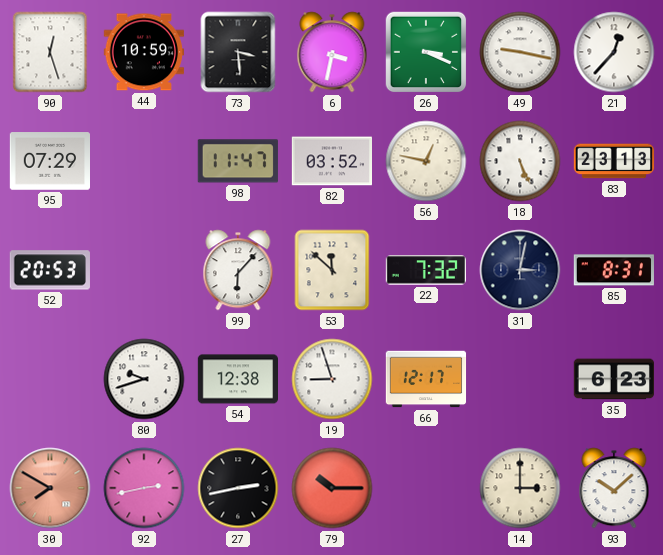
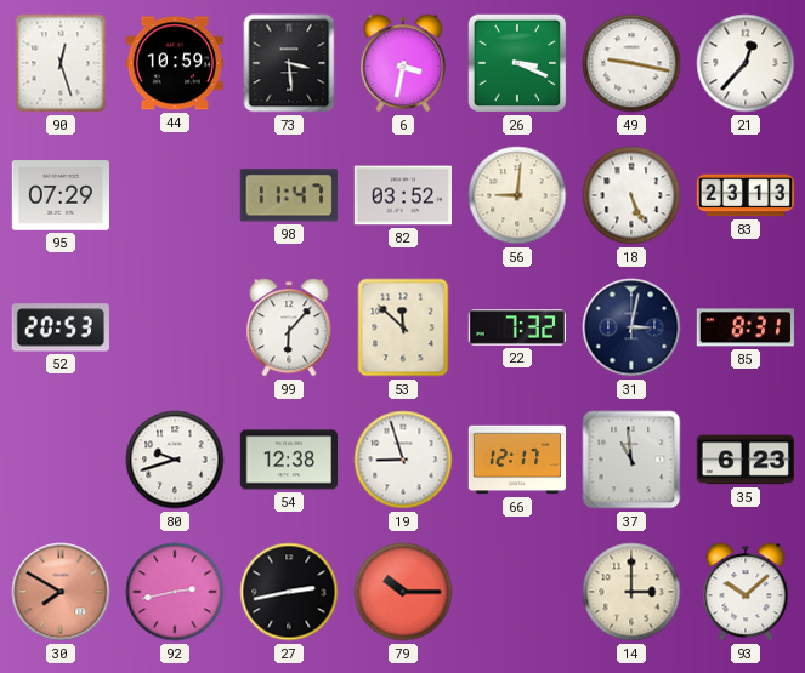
56: 12:47 -> 9:01 (517, 195)
37: none -> 10:59 (631, 460)
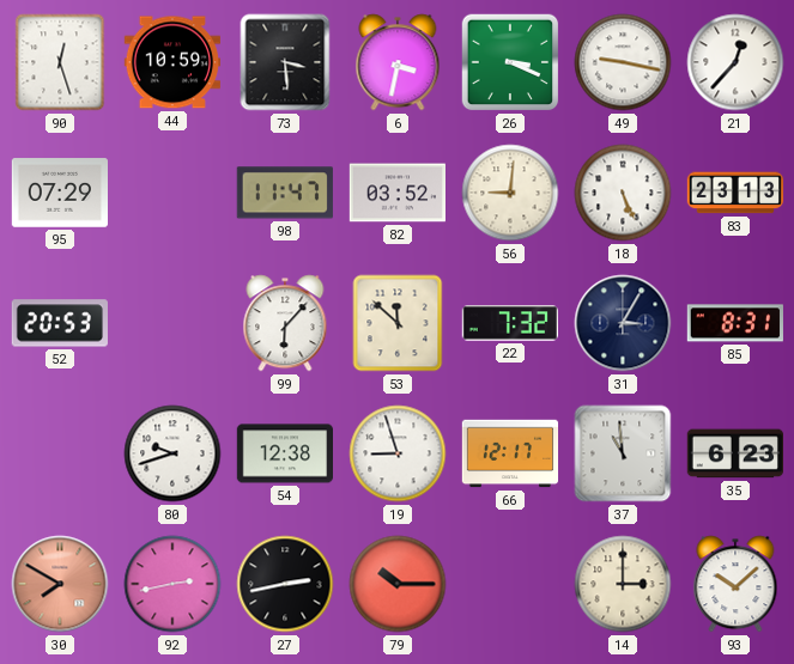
31: 3:02 -> 3:05 (623, 323)
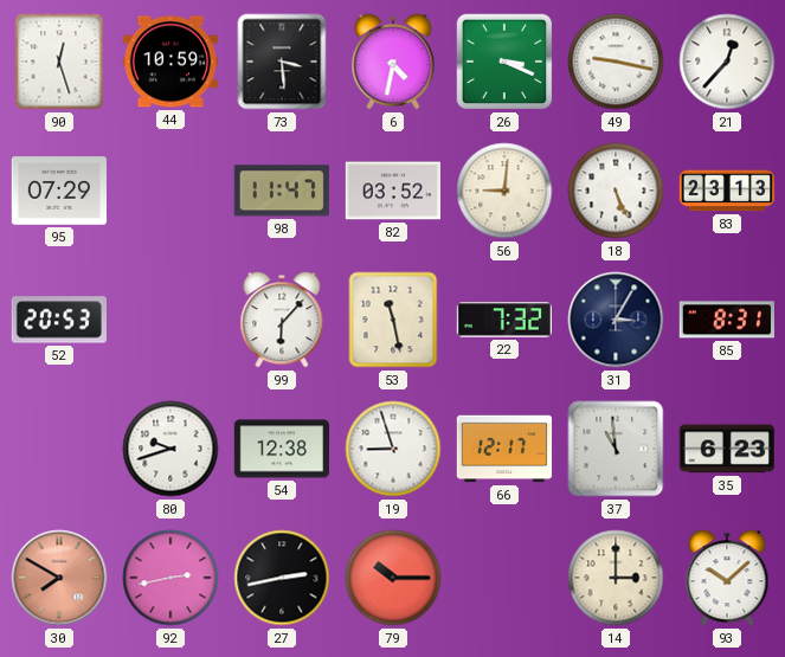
6: 3:32 -> 4:32 (393, 62)
53: 11:52 -> 11:28 (393, 320)
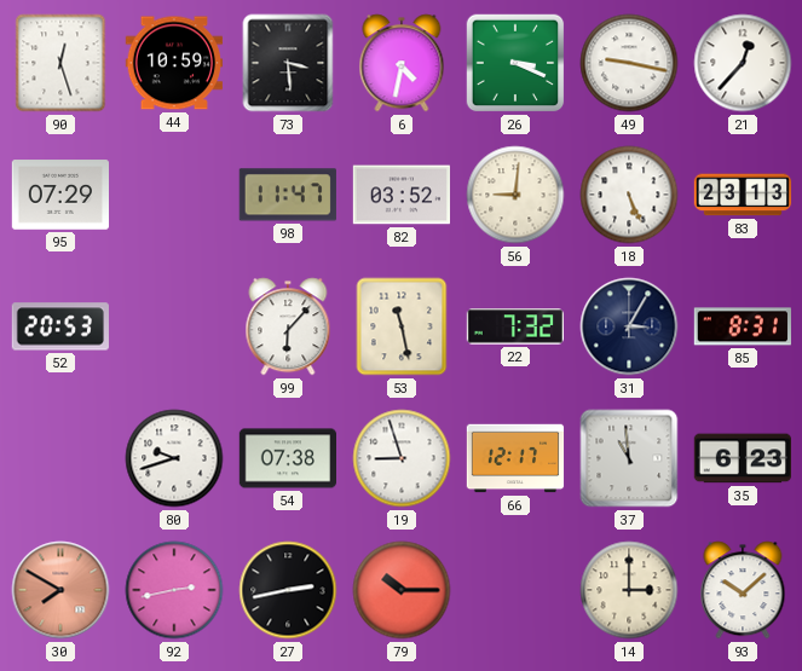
54: 12:38 -> 07:38 (288, 458)
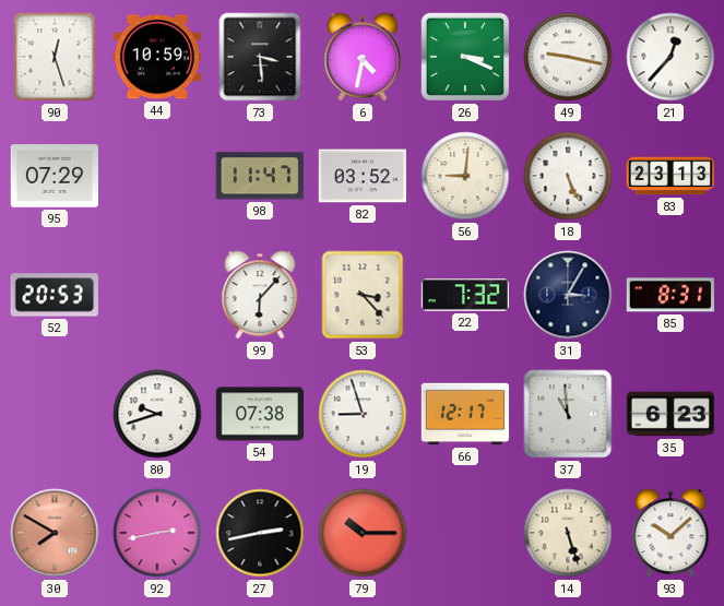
53: 11:28 -> 3:23 (363, 295)
14: 3:00 -> 5:27 (568, 533)
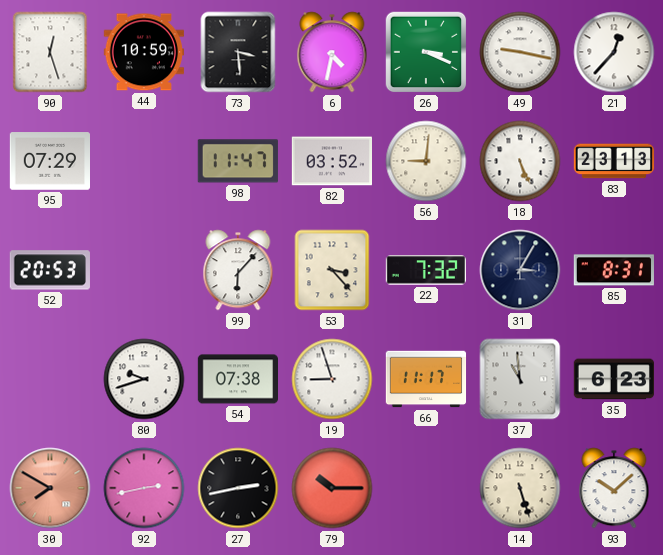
66: 12:17 -> 11:17 (426, 379)
